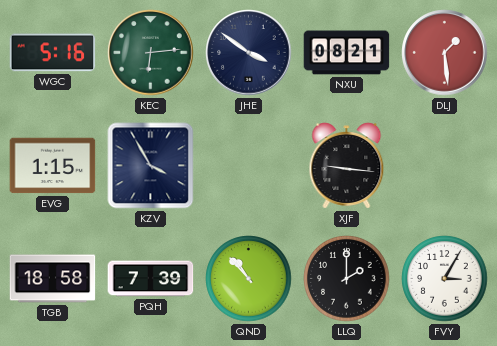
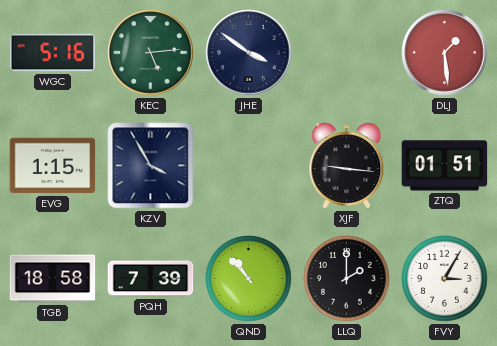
KEC: 6:14 -> 5:14 (151, 53)
NXU: 08:21 -> none (347, 53)
ZTQ: none -> 01:51 (445, 166)
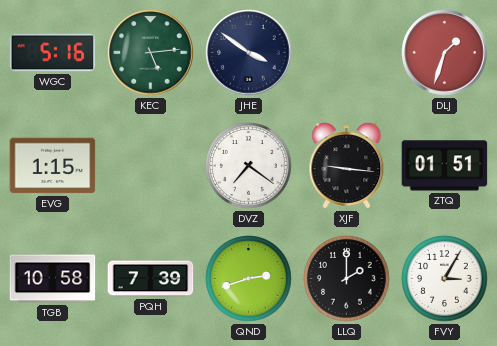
DLJ: 1:29 -> 1:33 (445, 53)
KZV: 3:55 -> none (151, 166)
DVZ: none -> 7:21 (249, 166)
TGB: 18:58 -> 10:58 (53, 279)
QND: 10:53 -> 2:42 (249, 279)
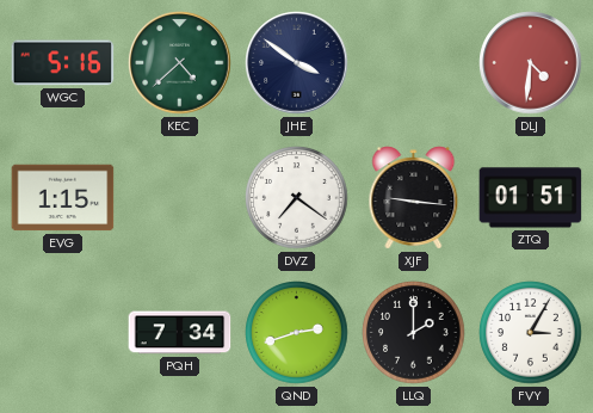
KEC: 5:14 -> 4:38 (180, 63)
DLJ: 1:33 -> 4:31 (531, 63)
TGB: 10:58 -> none (53, 279)
PQH: 7:39 -> 7:34 (180, 333)
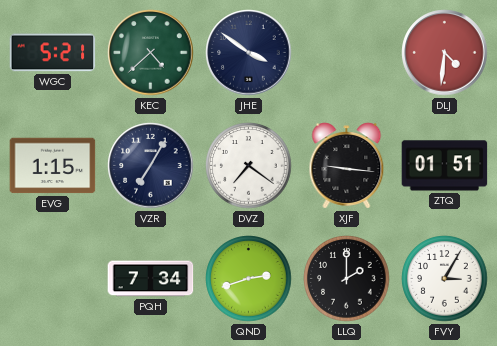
WGC: 5:16 -> 5:21 (53, 53)
VZR: none -> 7:05 (151, 166)
